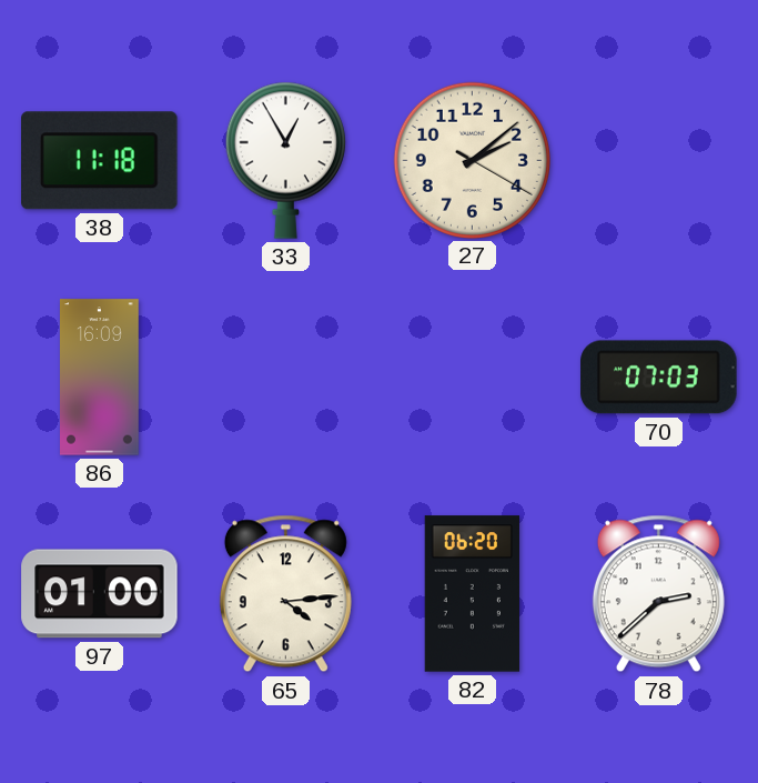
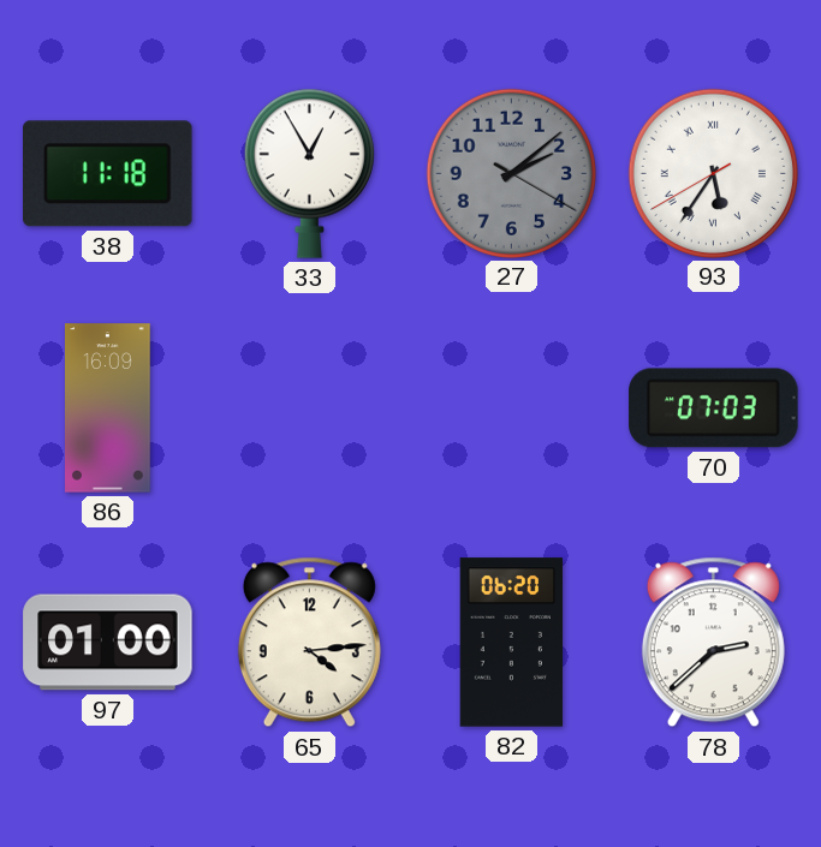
27 dial: cream -> grey (511, 173)
93: none -> 5:35 (713, 173)
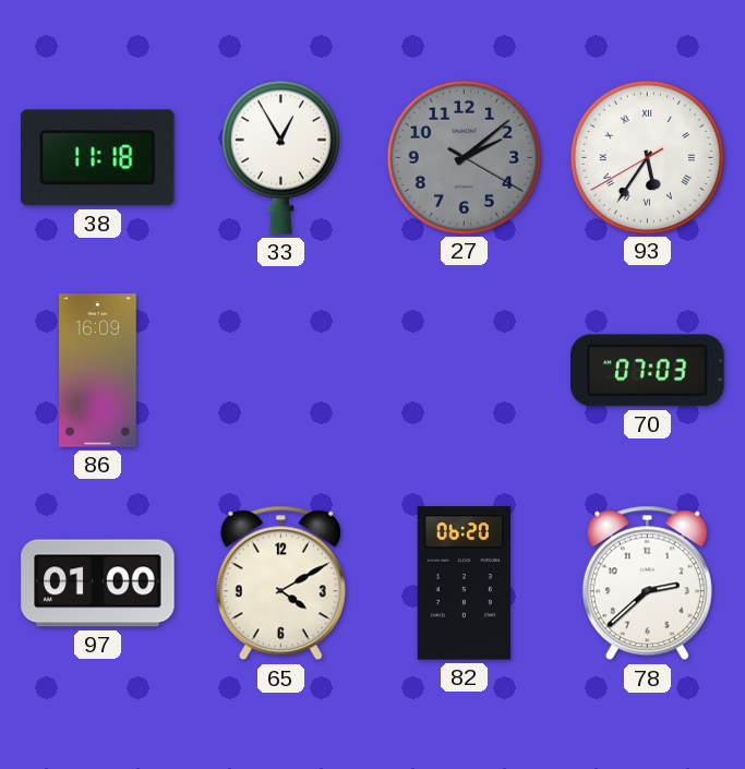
65: 4:14 -> 4:10 (280, 584)
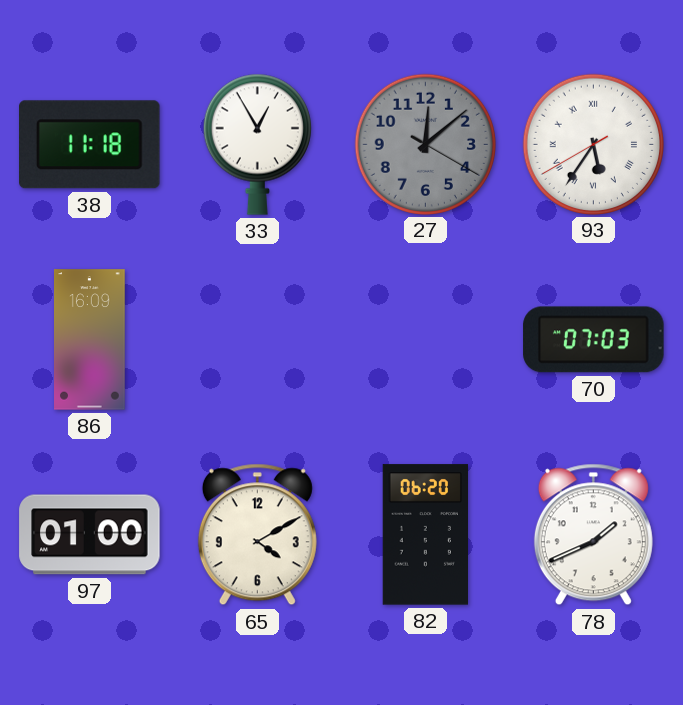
27: 2:08 -> 12:08 (425, 144)
78: 2:38 -> 1:41 (593, 535)
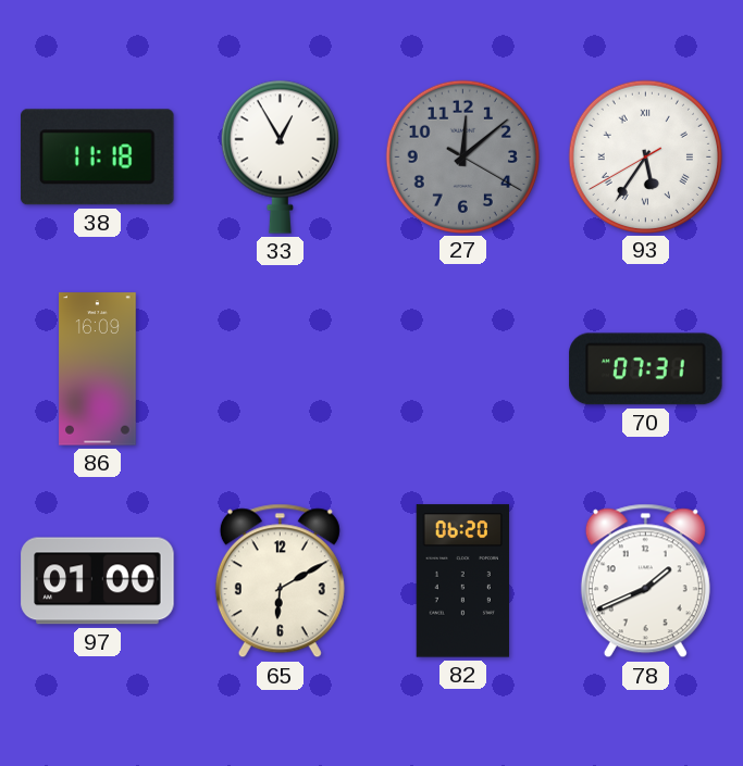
70: 07:03 -> 07:31 (646, 369)
65: 4:10 -> 6:10 (280, 581)
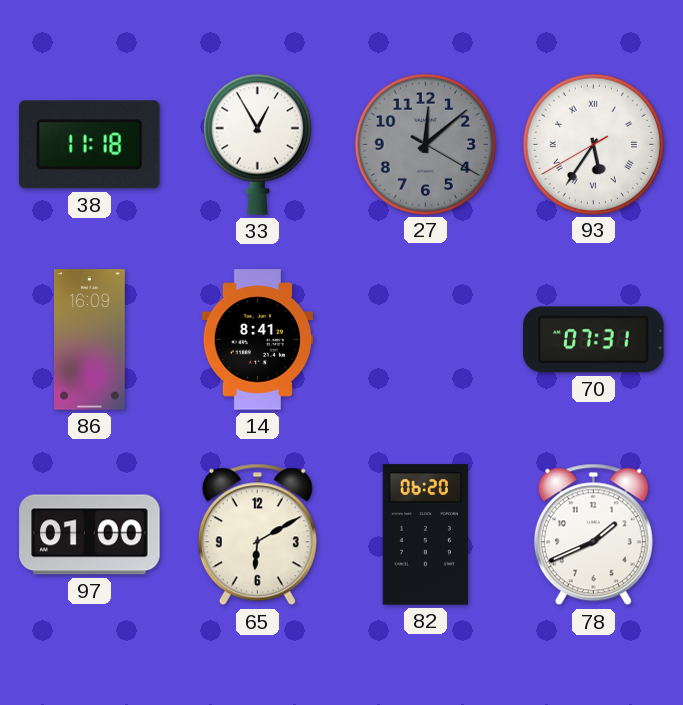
14: none -> 8:41 (258, 340)
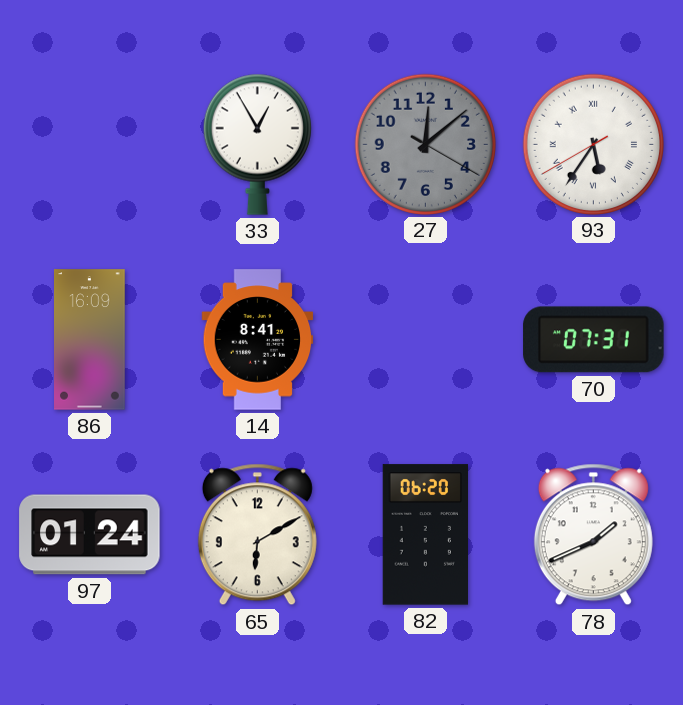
38: 11:18 -> none (90, 145)
97: 01:00 -> 01:24 (90, 535)
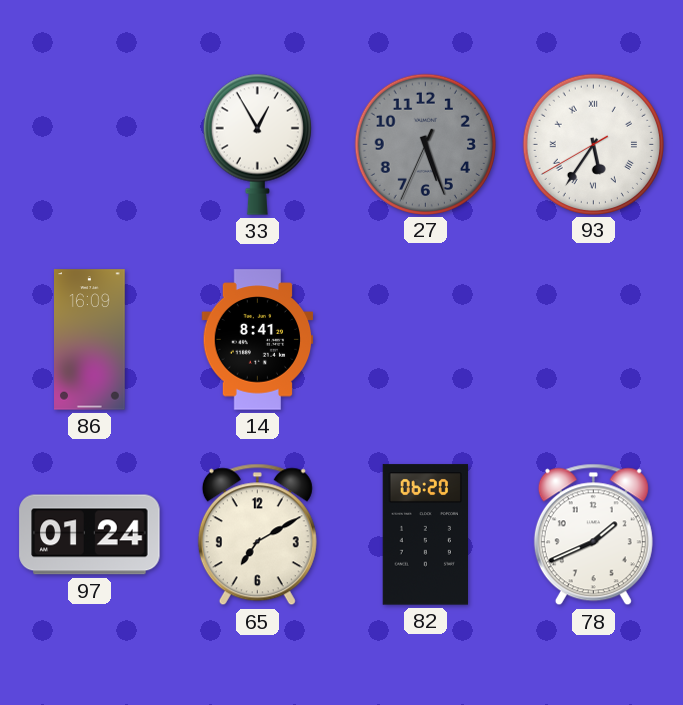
27: 12:08 -> 5:26 (425, 144)
70: 07:31 -> none (594, 340)
65: 6:10 -> 7:10 (257, 535)
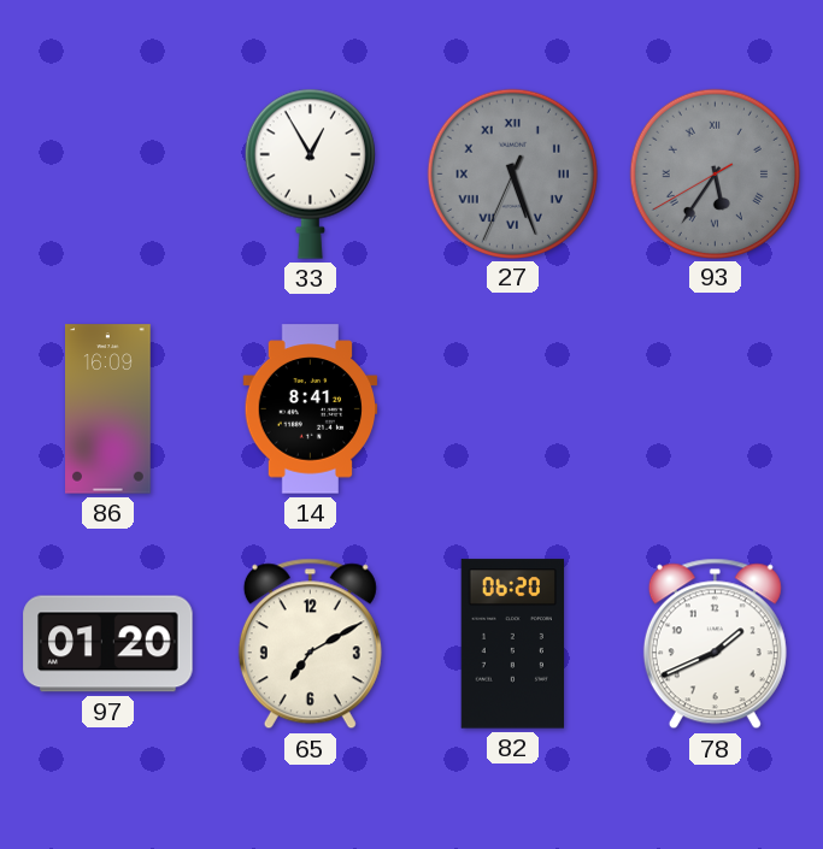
27 numerals: Arabic -> Roman (512, 173)
93 dial: white -> grey (715, 173)
97: 01:24 -> 01:20 (108, 644)
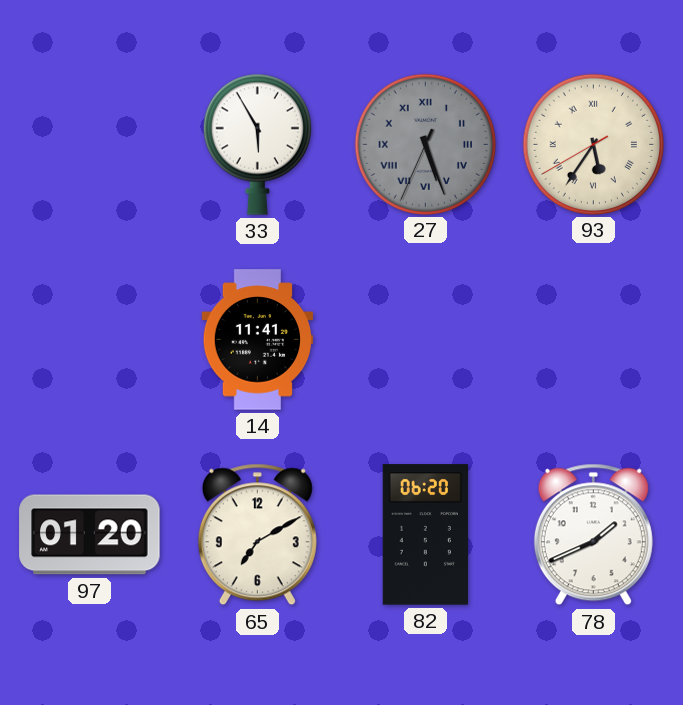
33: 12:55 -> 5:55 (257, 144)
93 dial: grey -> cream (593, 144)
86: 16:09 -> none (108, 409)
14: 8:41 -> 11:41 (258, 340)
